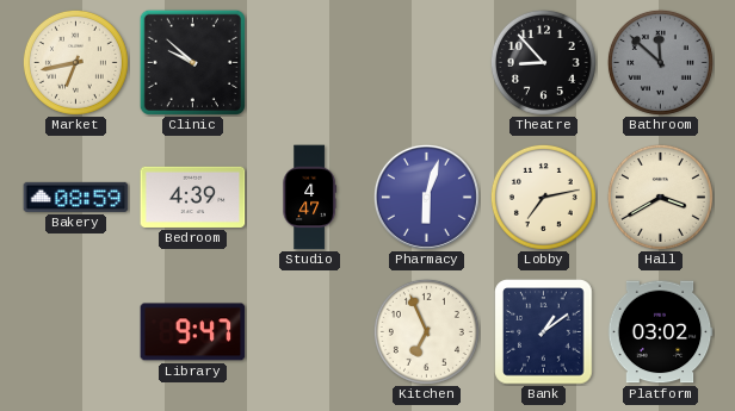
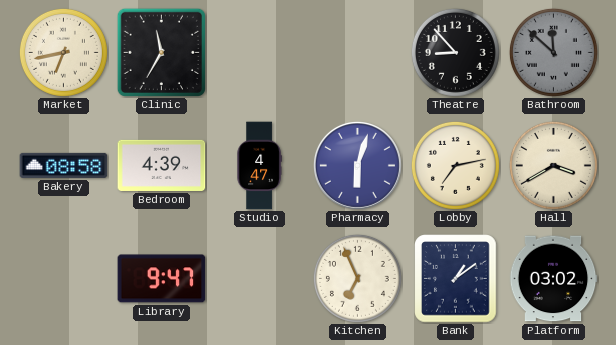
Clinic: 9:52 -> 11:35 (161, 52)
Bakery: 08:59 -> 08:58 (64, 165)
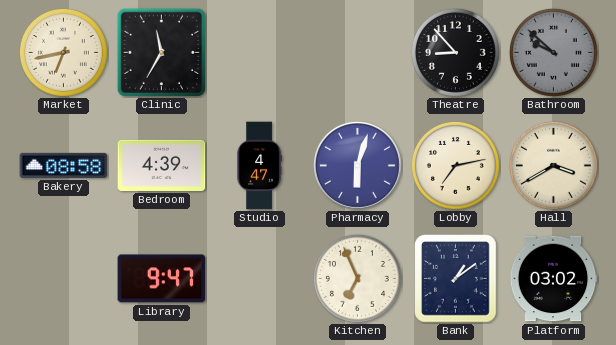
Bathroom: 11:52 -> 9:52 (553, 52)
